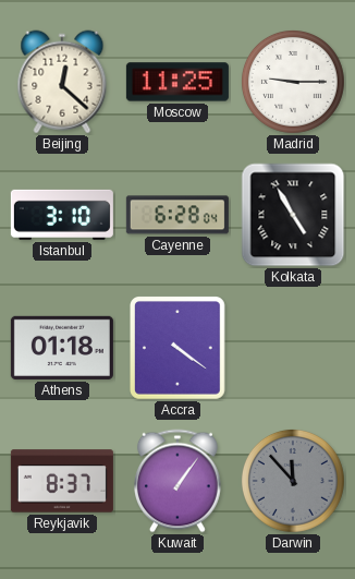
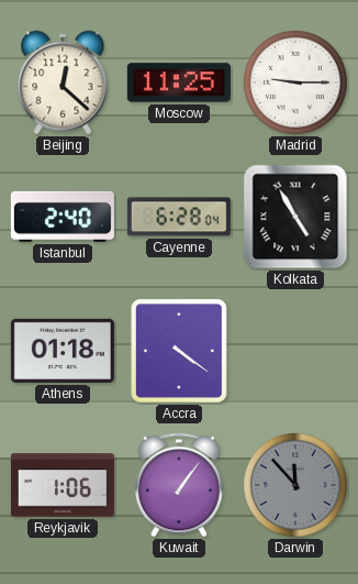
Istanbul: 3:10 -> 2:40 (63, 217)
Reykjavik: 8:37 -> 1:06 (63, 485)
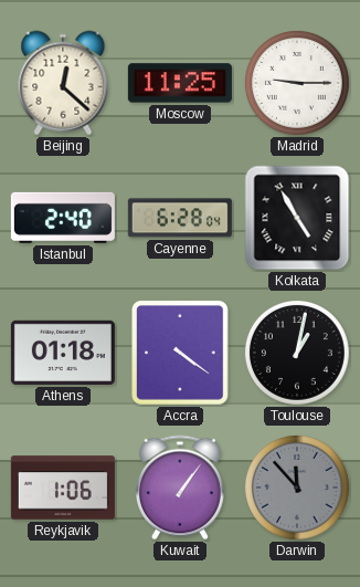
Toulouse: none -> 1:02 (297, 353)
